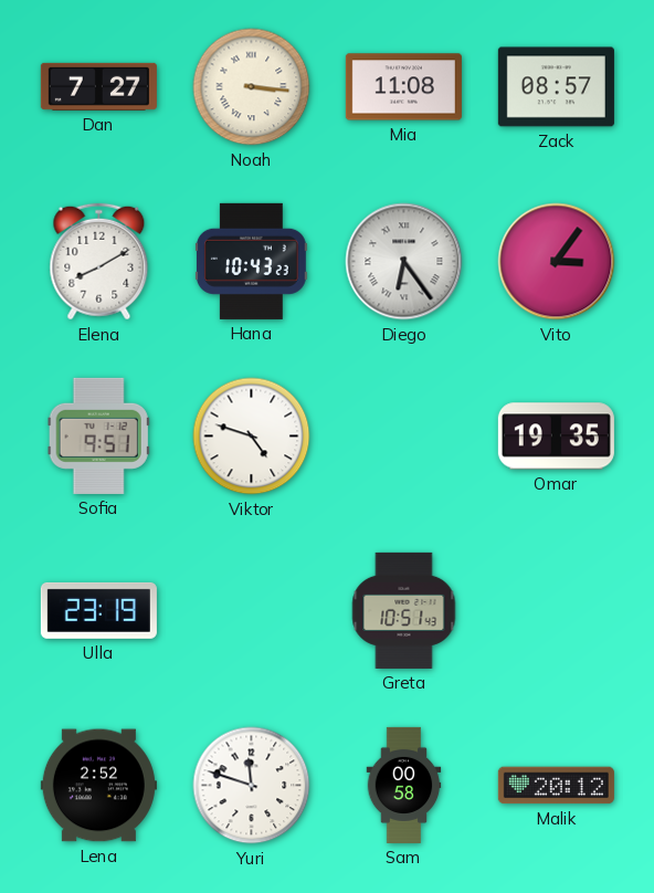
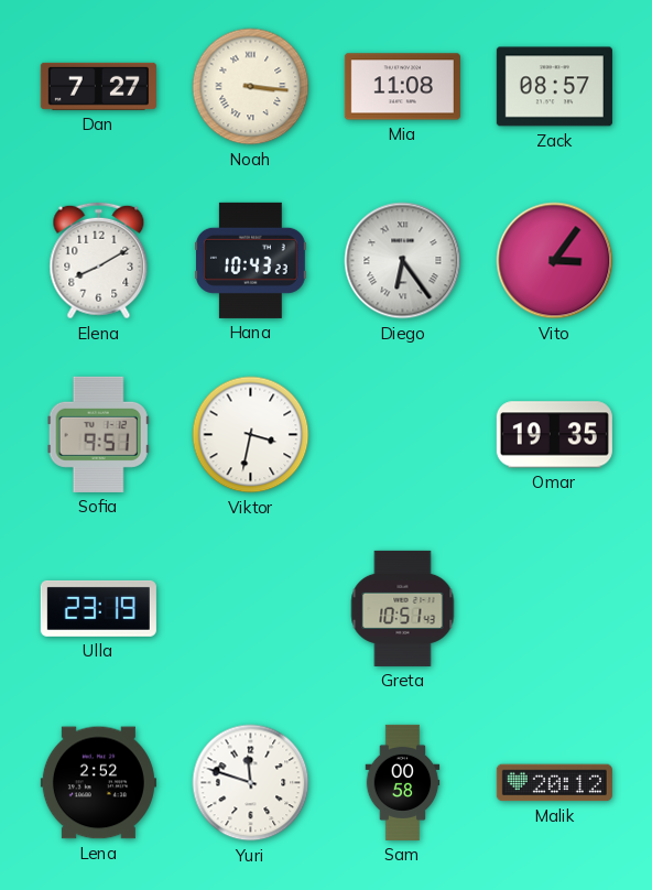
Viktor: 4:48 -> 3:32 (251, 435)
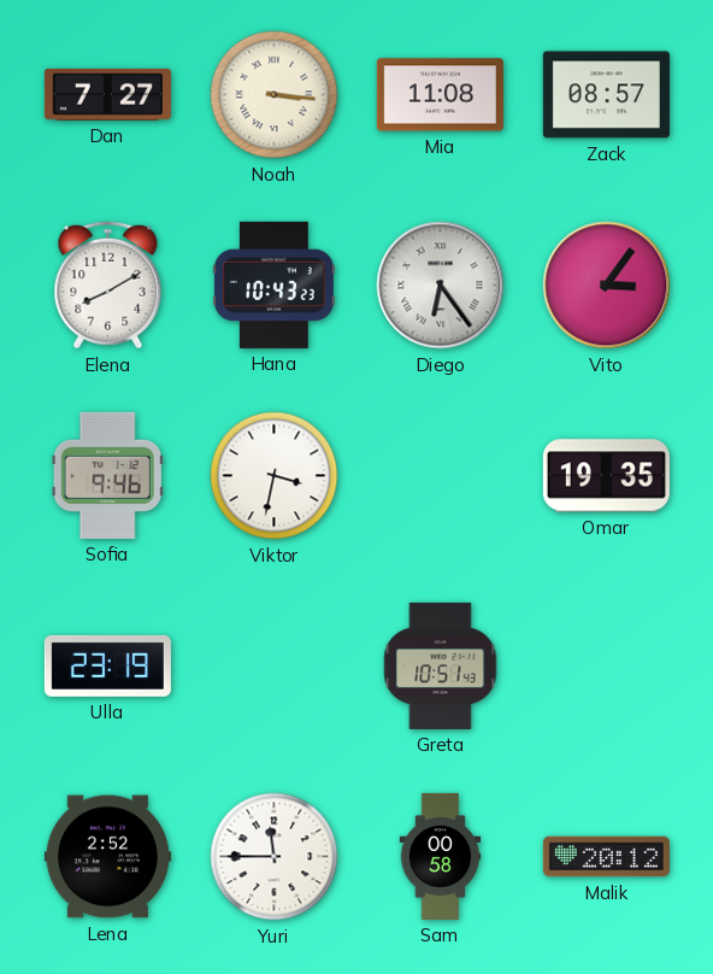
Sofia: 9:51 -> 9:46 (107, 475)
Yuri: 11:48 -> 11:45 (275, 857)
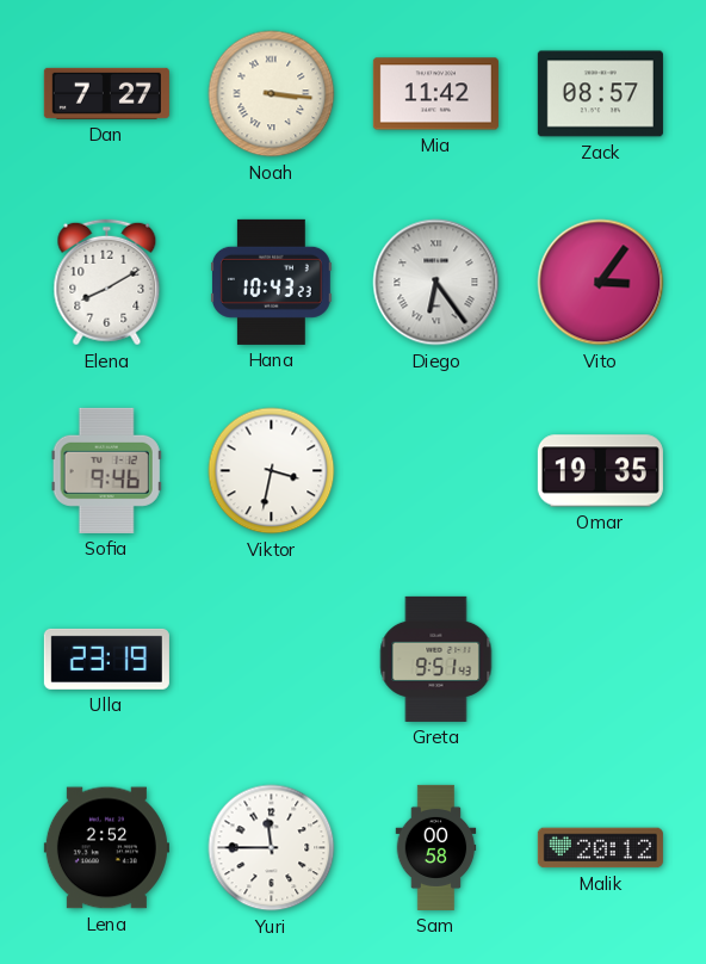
Mia: 11:08 -> 11:42 (435, 94)
Greta: 10:51 -> 9:51 (436, 659)
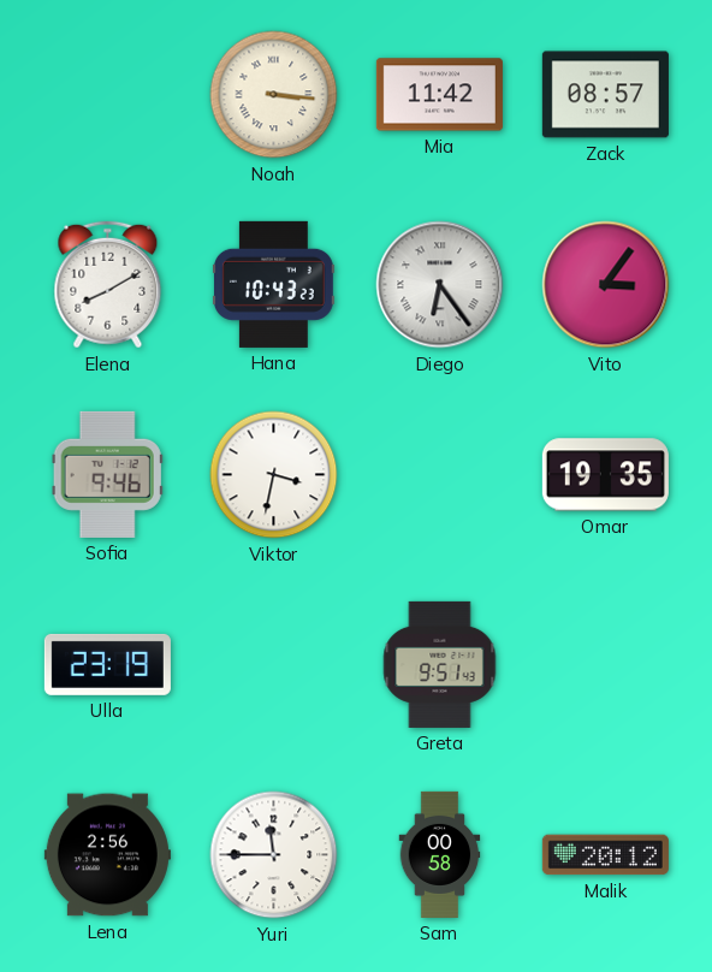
Dan: 7:27 -> none (106, 93)
Lena: 2:52 -> 2:56 (107, 855)
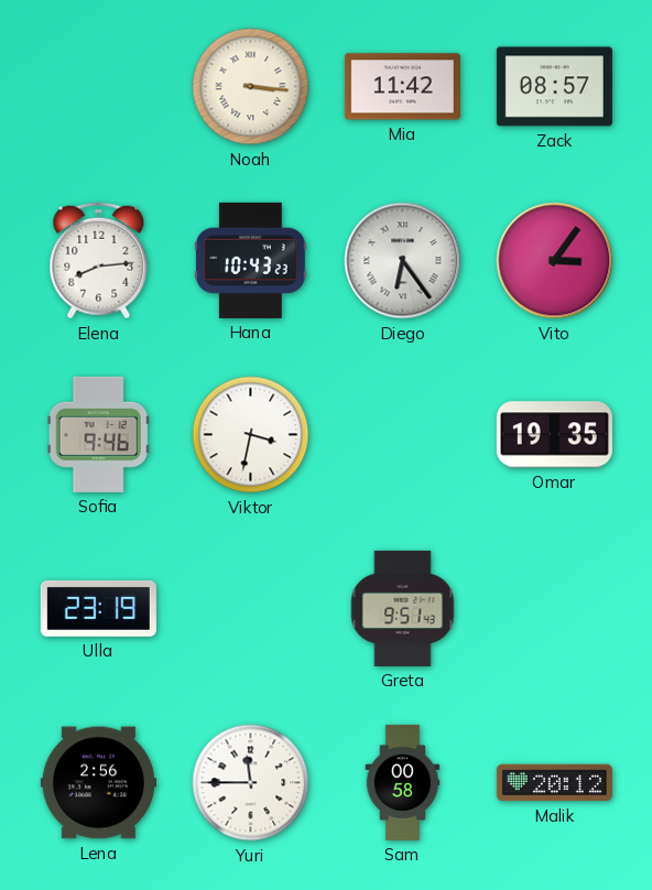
Elena: 8:10 -> 8:14 (99, 261)
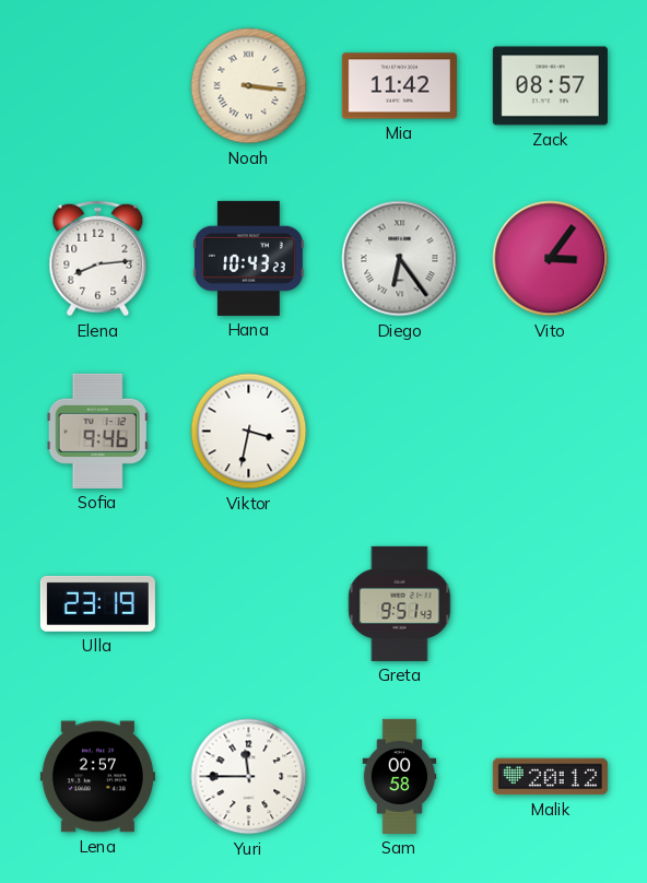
Omar: 19:35 -> none (554, 435)
Lena: 2:56 -> 2:57 (97, 777)
